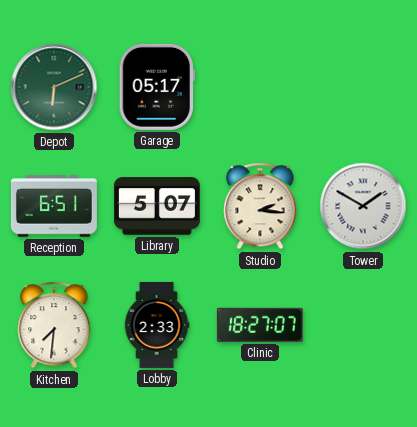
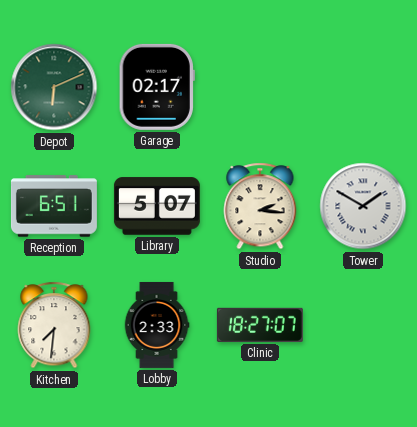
Garage: 05:17 -> 02:17 (157, 87)
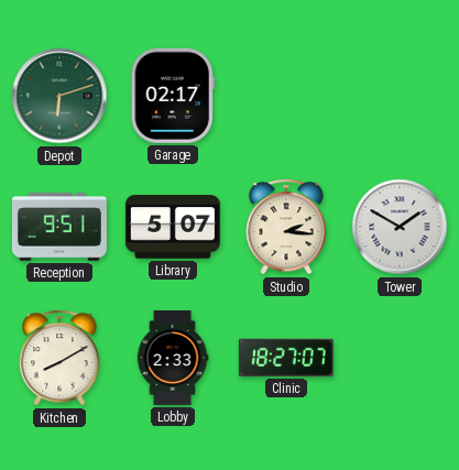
Depot: 6:11 -> 6:12 (59, 96)
Reception: 6:51 -> 9:51 (59, 227)
Kitchen: 7:31 -> 8:10 (59, 358)
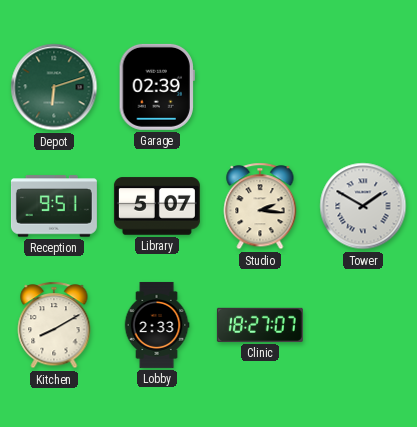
Garage: 02:17 -> 02:39 (157, 87)
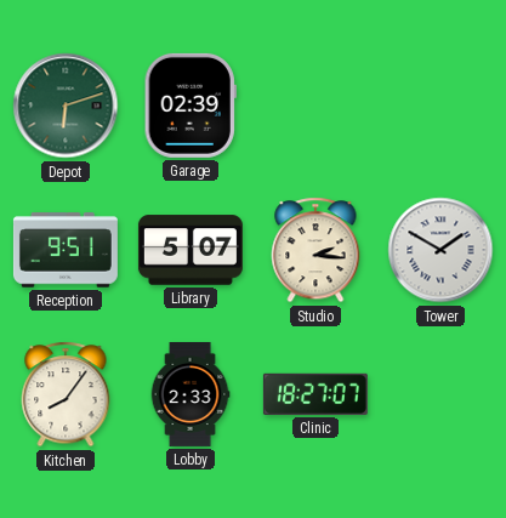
Kitchen: 8:10 -> 8:06 (66, 394)
